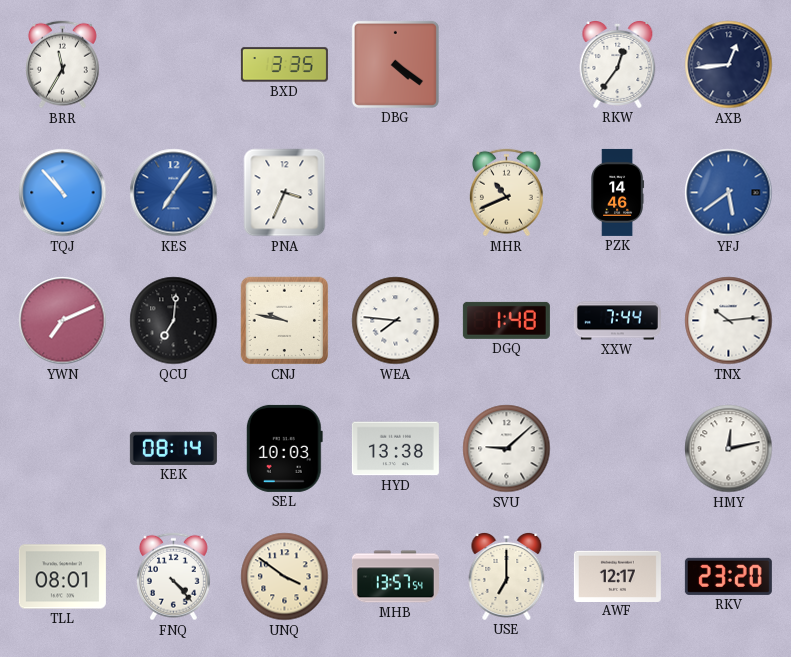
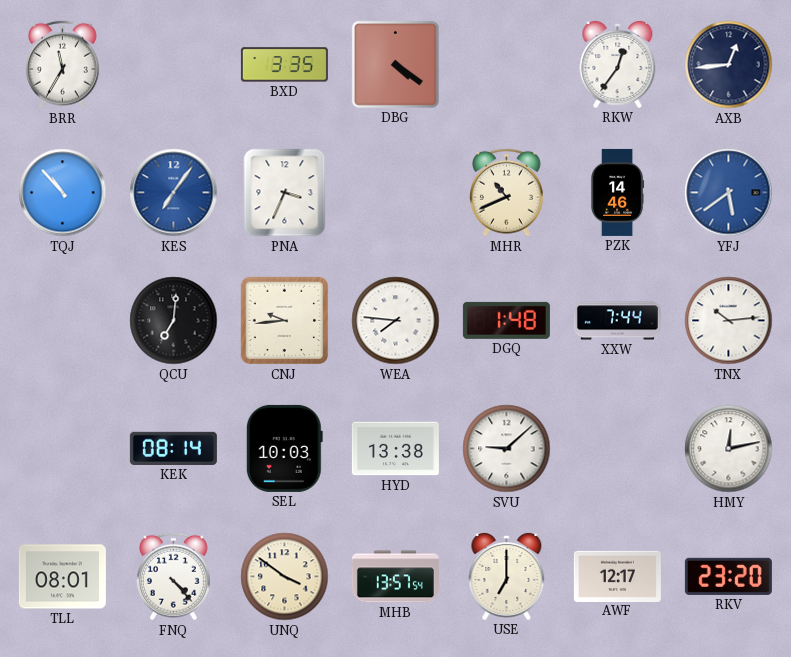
YWN: 7:11 -> none (63, 321)
CNJ: 9:47 -> 9:44 (285, 321)
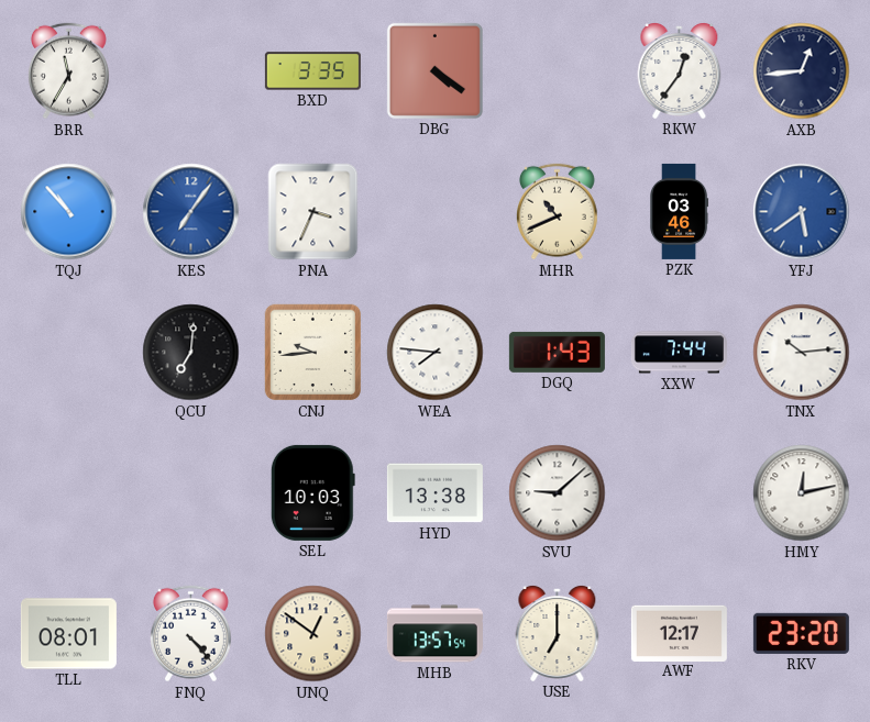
PZK: 14:46 -> 03:46 (679, 211)
DGQ: 1:48 -> 1:43 (557, 352)
KEK: 08:14 -> none (173, 448)
UNQ: 3:51 -> 12:51 (313, 634)
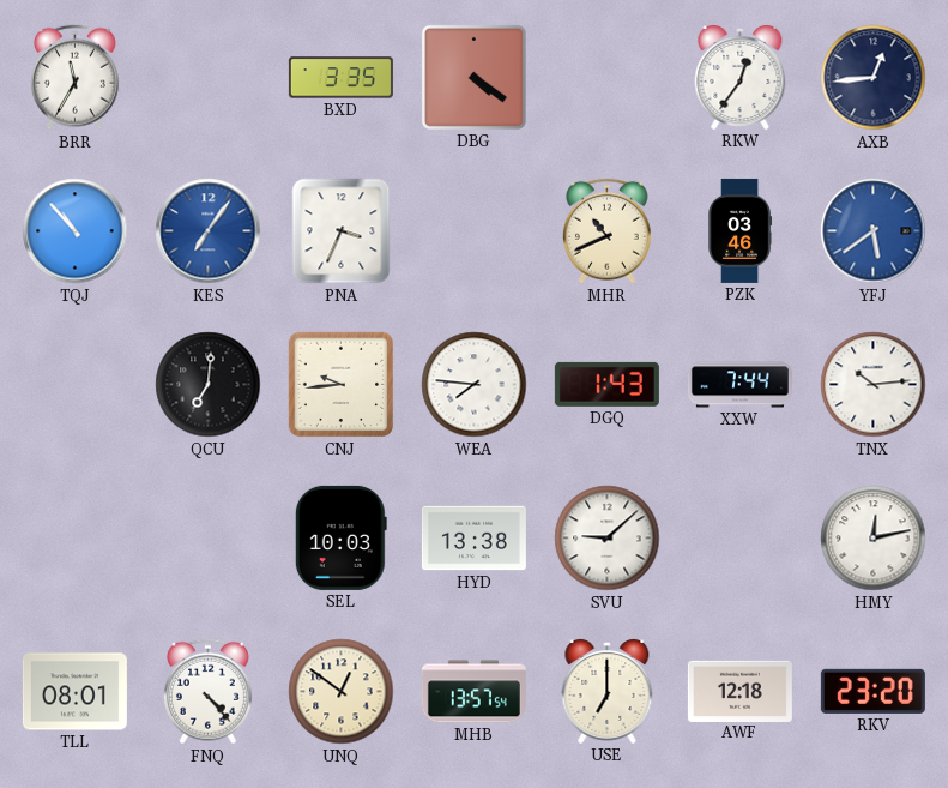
AWF: 12:17 -> 12:18 (739, 691)
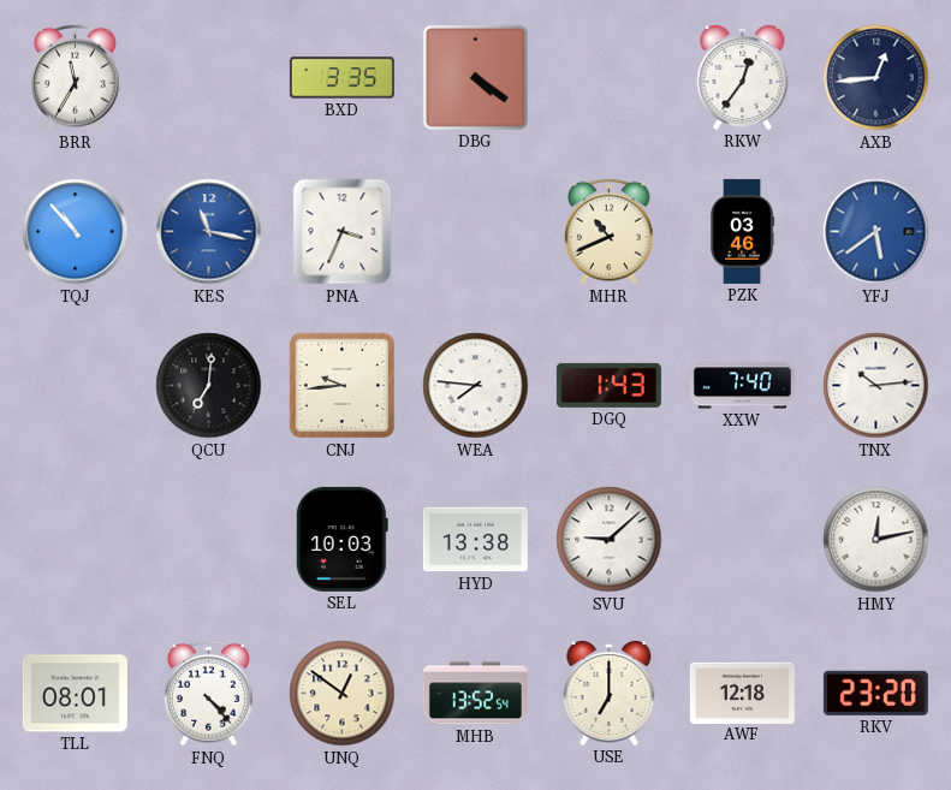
KES: 7:06 -> 11:17 (209, 232)
XXW: 7:44 -> 7:40 (742, 386)
MHB: 13:57 -> 13:52 (475, 694)
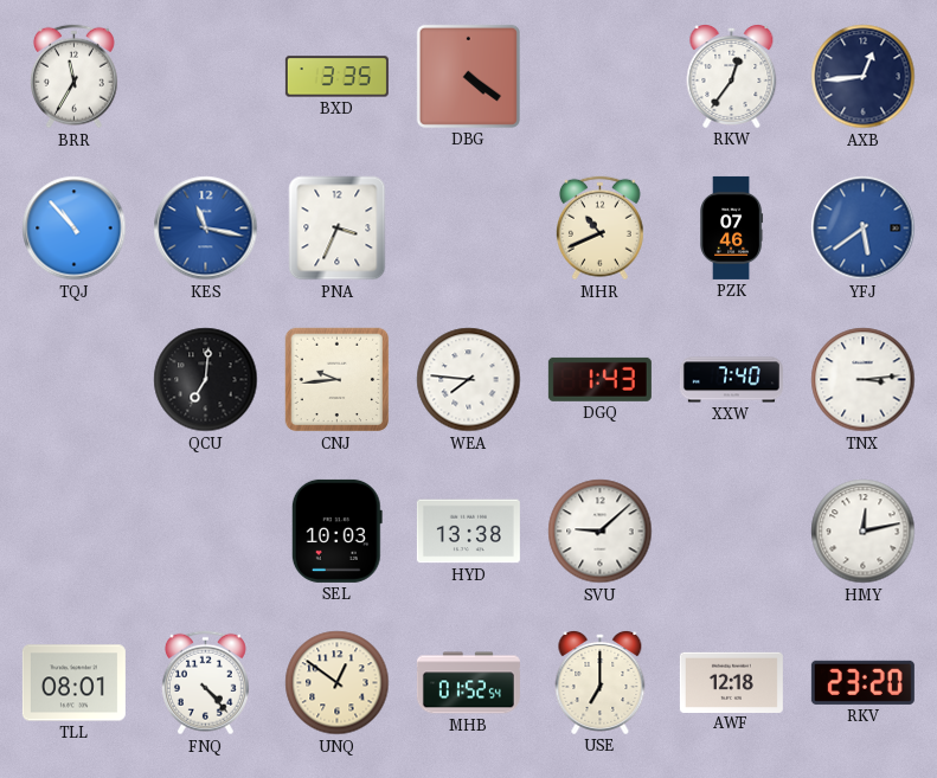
PZK: 03:46 -> 07:46 (731, 227)
TNX: 10:14 -> 3:14 (864, 380)
MHB: 13:52 -> 01:52 (468, 683)
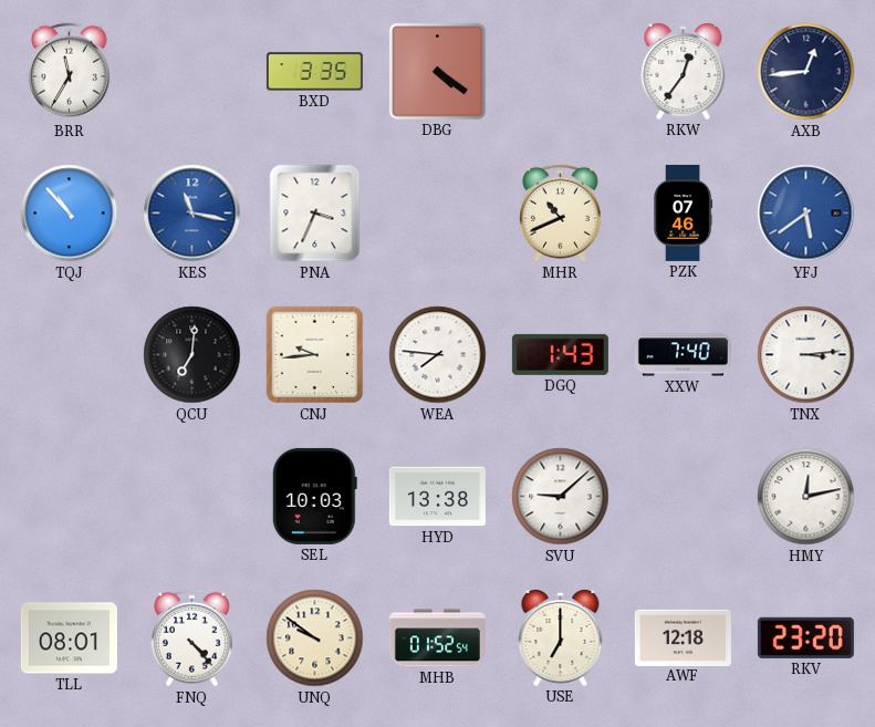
UNQ: 12:51 -> 9:51 (315, 638)
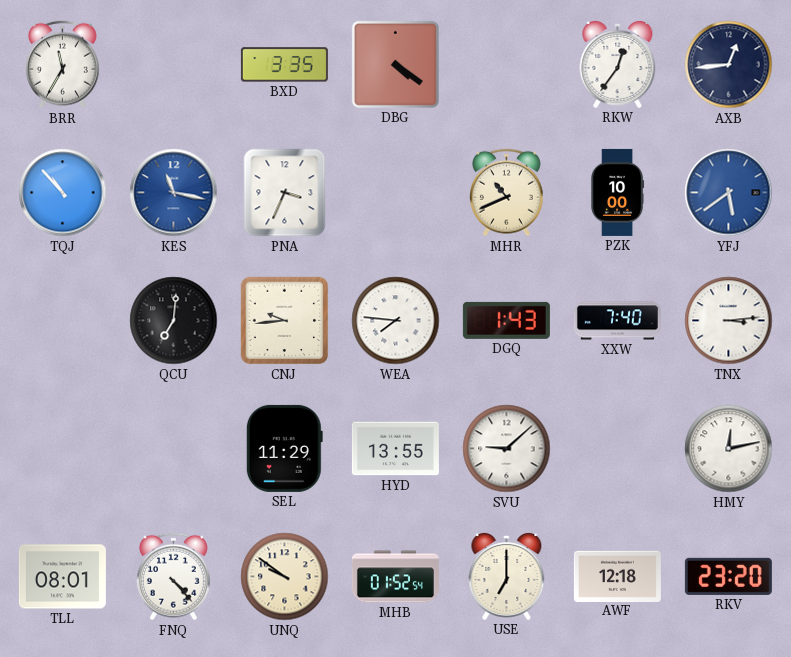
PZK: 07:46 -> 10:00 (617, 192)
SEL: 10:03 -> 11:29 (284, 448)
HYD: 13:38 -> 13:55 (395, 449)
